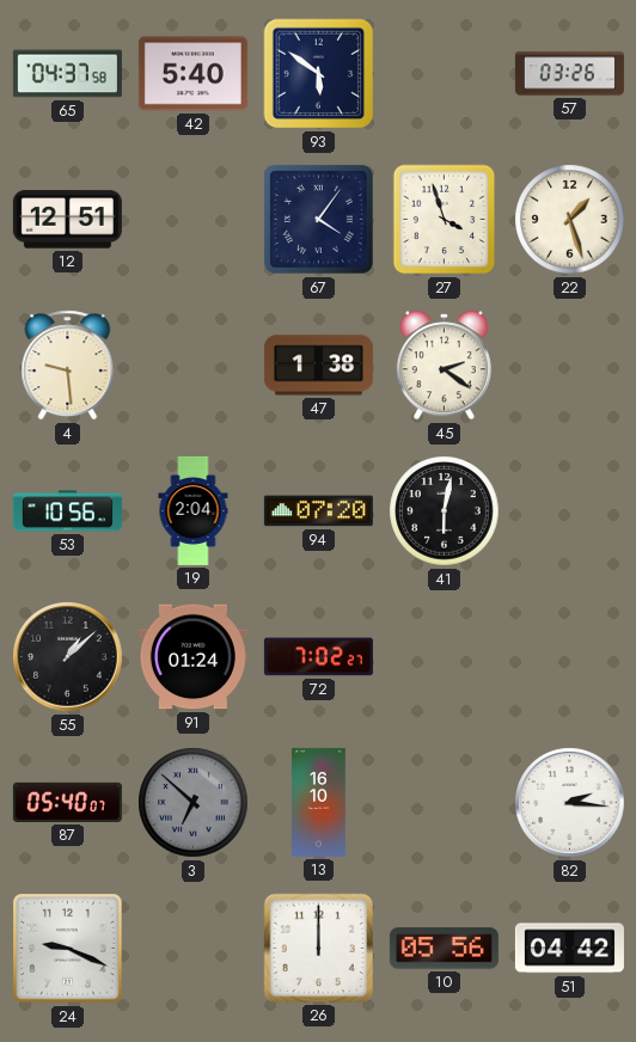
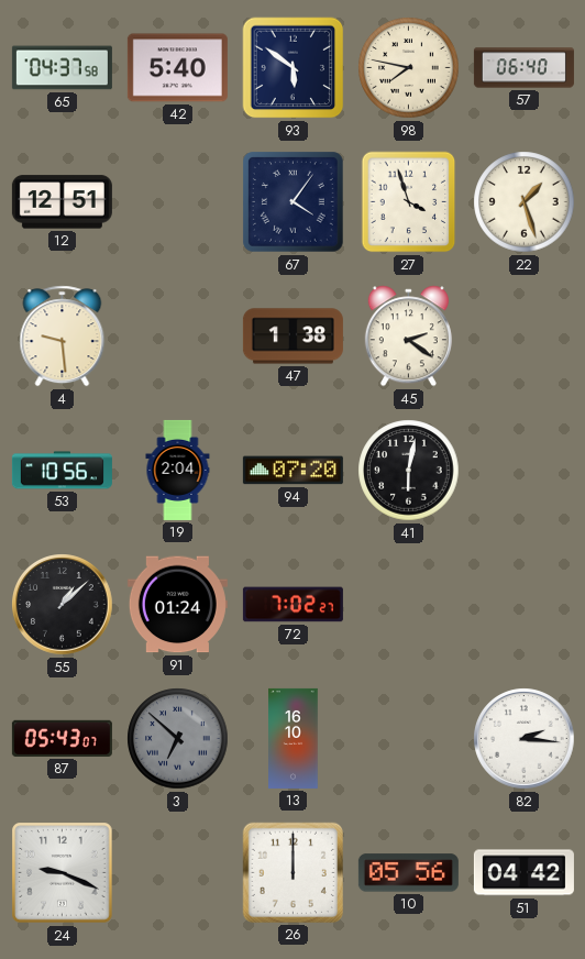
98: none -> 7:47 (409, 68)
57: 03:26 -> 06:40 (523, 68)
87: 05:40 -> 05:43 (62, 738)
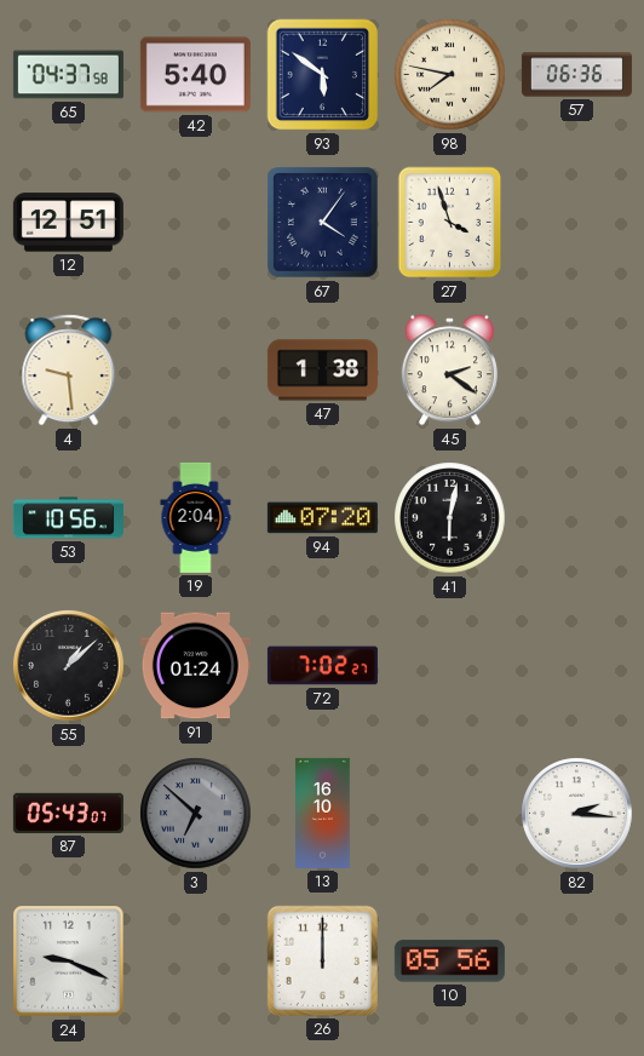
57: 06:40 -> 06:36 (576, 75)
22: 1:27 -> none (525, 202)
51: 04:42 -> none (523, 873)
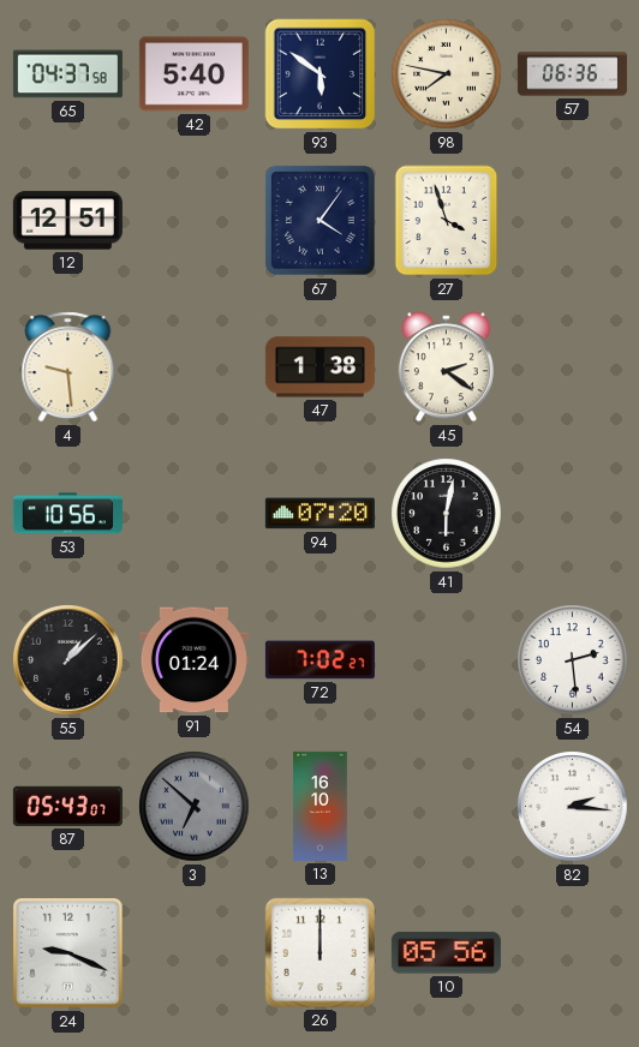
19: 2:04 -> none (196, 517)
54: none -> 2:29 (573, 660)
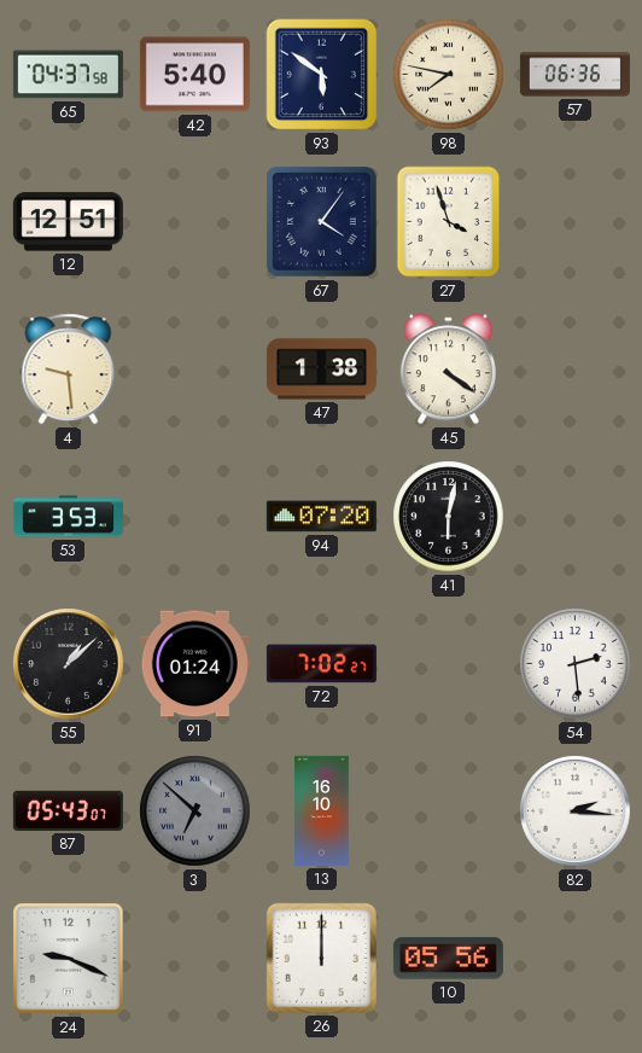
45: 2:21 -> 4:21 (448, 370)
53: 10:56 -> 3:53 (68, 517)
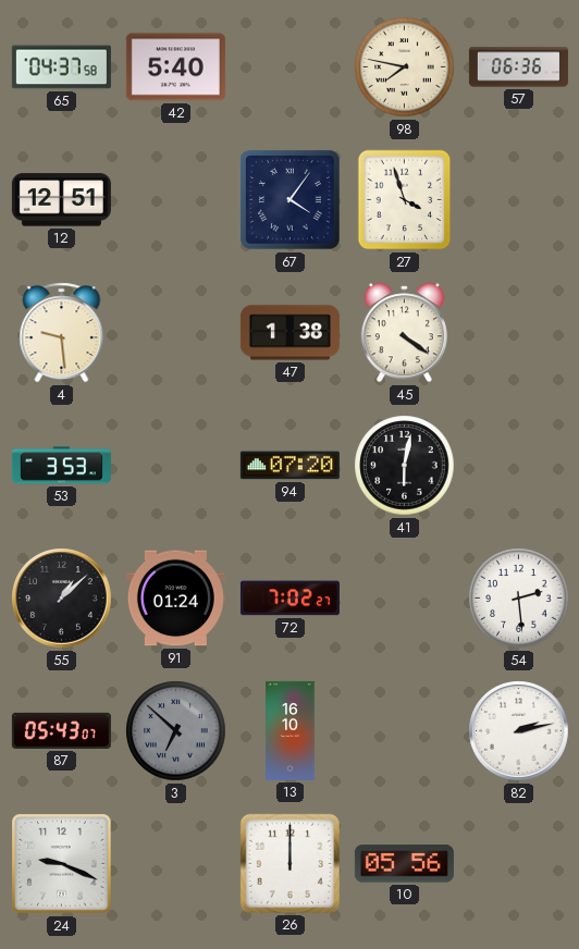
93: 5:51 -> none (322, 75)
82: 2:16 -> 2:13 (519, 731)
